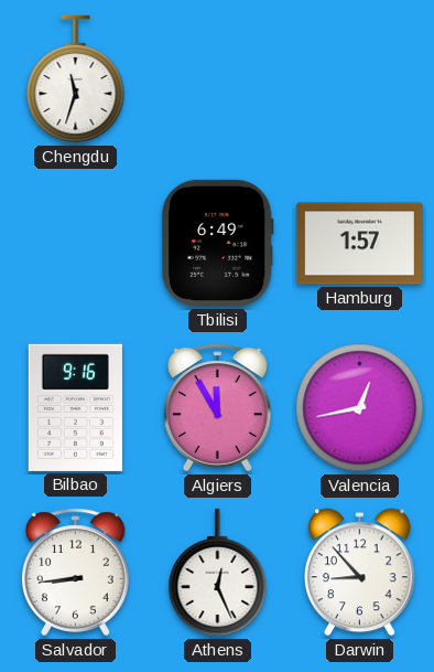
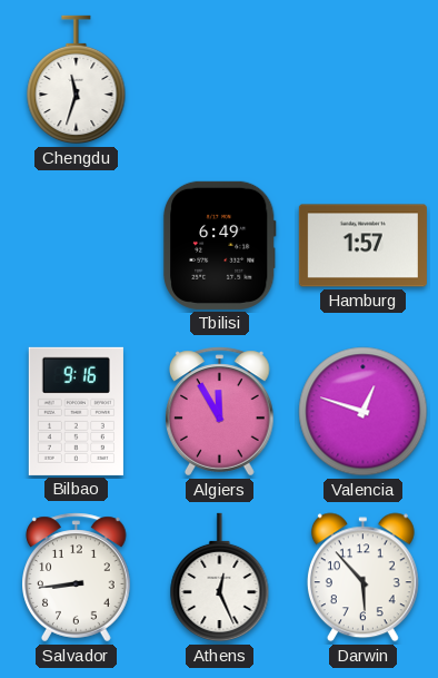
Valencia: 12:43 -> 12:48 (364, 412)
Darwin: 8:53 -> 5:53 (362, 578)
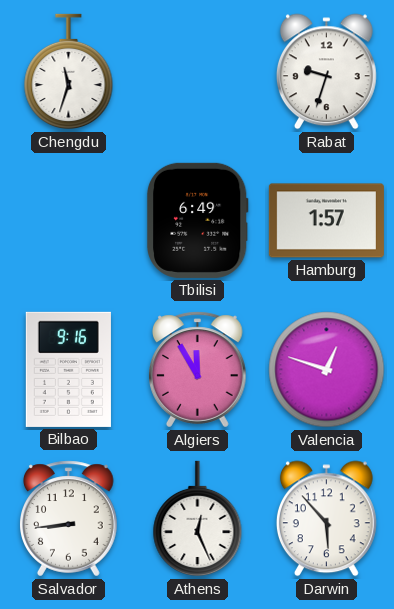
Rabat: none -> 9:33 (326, 72)
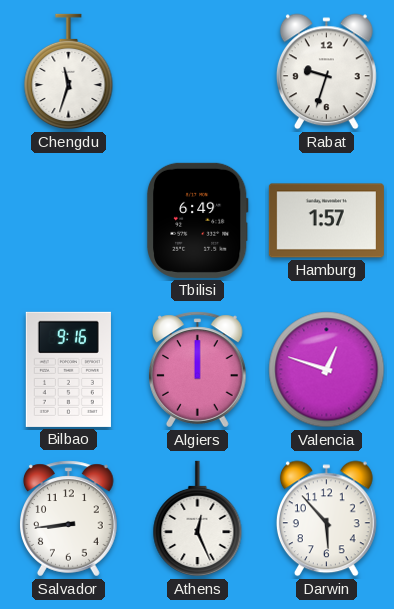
Algiers: 11:55 -> 12:00 (198, 370)
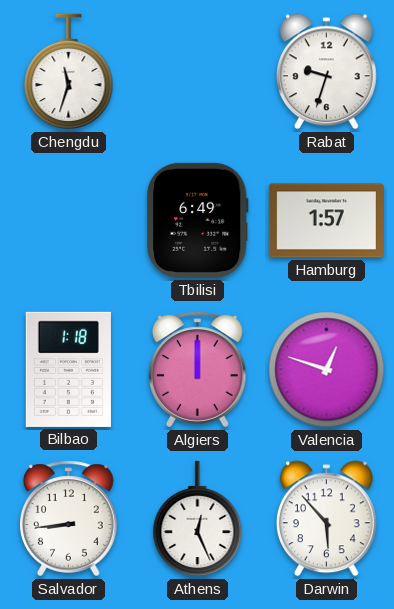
Bilbao: 9:16 -> 1:18 (68, 369)
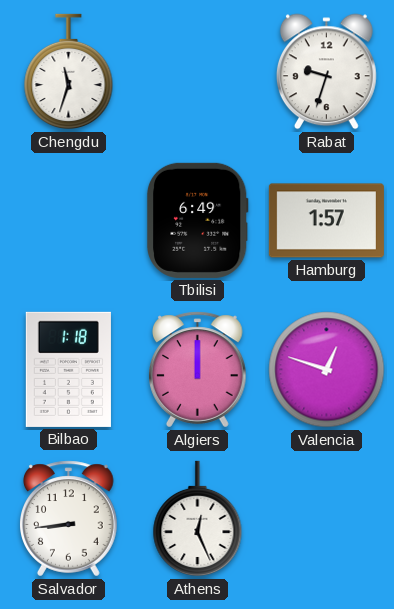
Darwin: 5:53 -> none (326, 519)
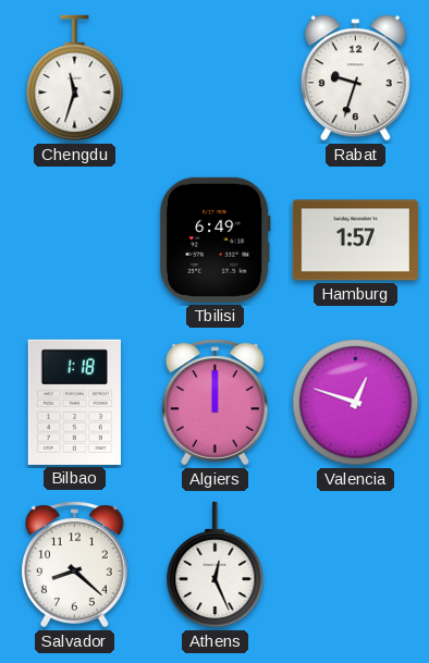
Salvador: 8:44 -> 8:22 (75, 565)
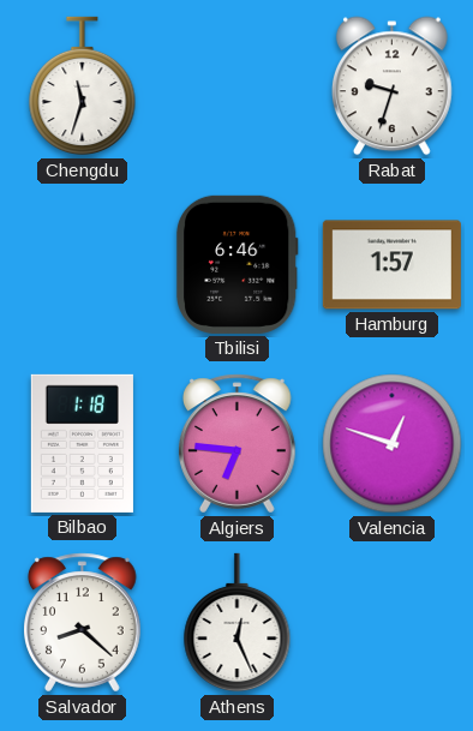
Tbilisi: 6:49 -> 6:46 (237, 264)
Algiers: 12:00 -> 6:46 (238, 444)
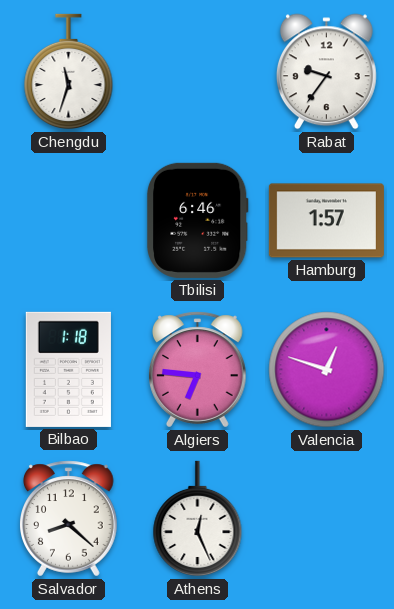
Rabat: 9:33 -> 9:36 (326, 72)
